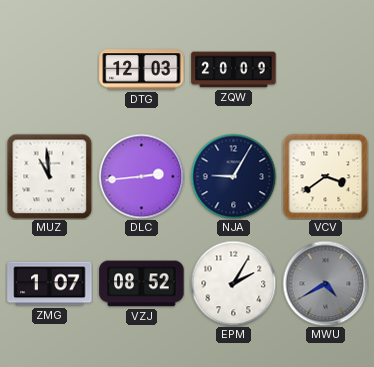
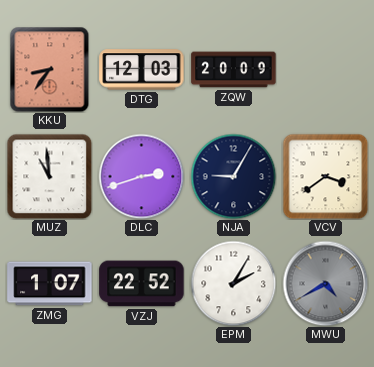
KKU: none -> 8:36 (50, 69)
DLC: 2:44 -> 2:42 (141, 176)
VZJ: 08:52 -> 22:52 (142, 284)
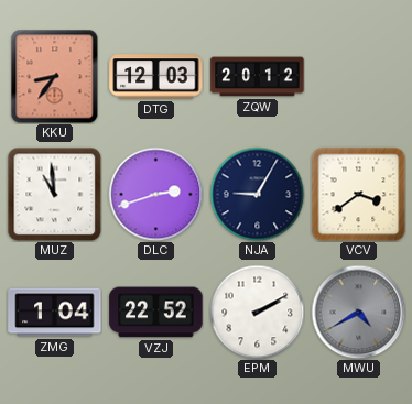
ZQW: 20:09 -> 20:12 (258, 77)
ZMG: 1:07 -> 1:04 (55, 313)
EPM: 2:05 -> 2:10 (257, 312)
